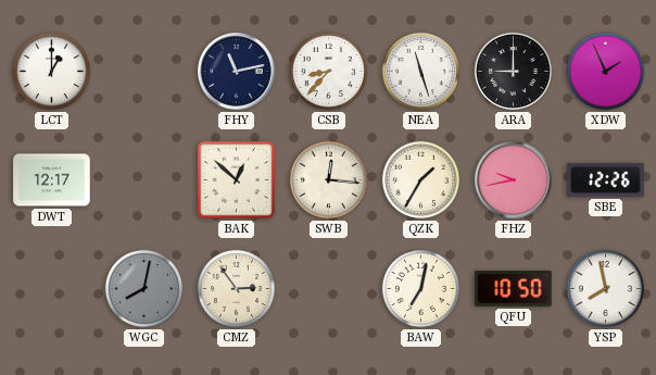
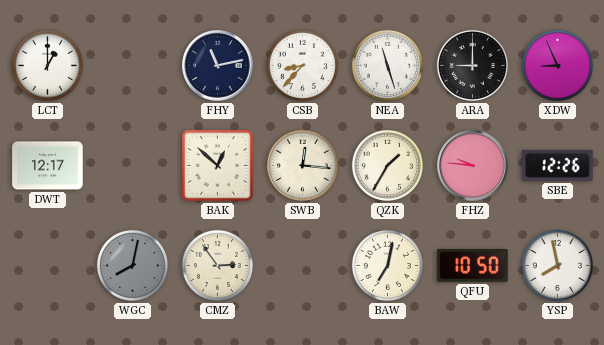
XDW: 1:56 -> 8:56 (557, 65)
FHZ: 9:43 -> 9:46 (473, 166)
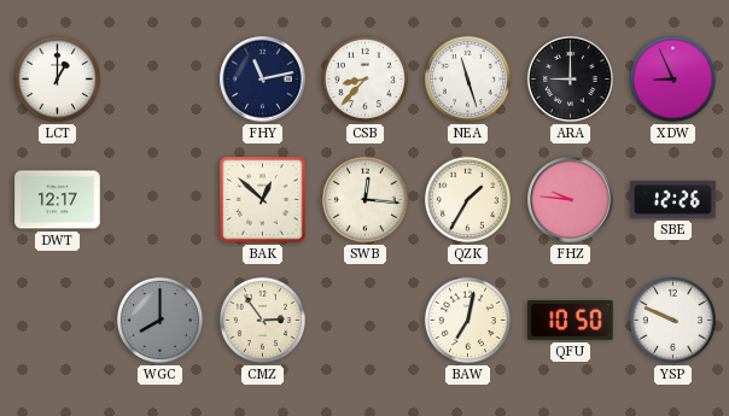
WGC: 8:02 -> 8:00 (159, 320)
YSP: 7:58 -> 9:49 (672, 320)
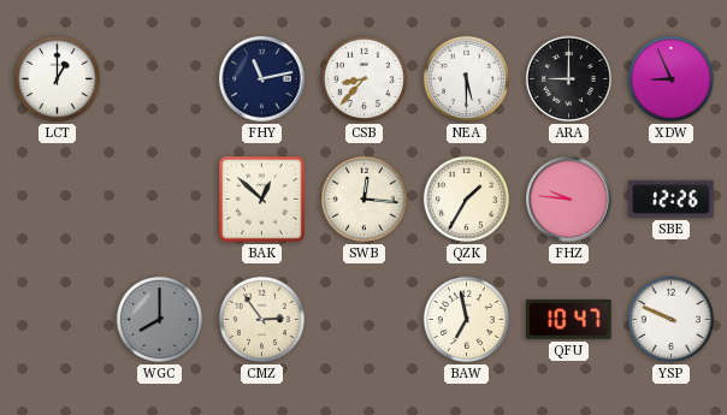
NEA: 11:27 -> 5:30 (466, 78)
DWT: 12:17 -> none (58, 200)
BAW: 7:02 -> 6:58 (466, 319)
QFU: 10:50 -> 10:47 (569, 319)
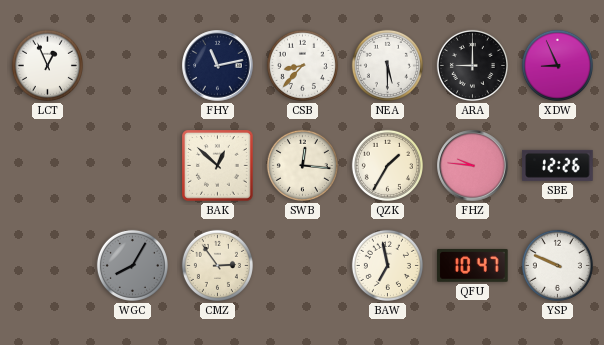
LCT: 1:00 -> 12:56 (47, 65)
WGC: 8:00 -> 8:05 (132, 265)
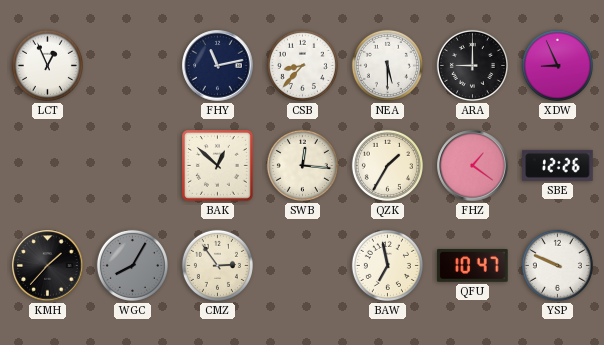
FHZ: 9:46 -> 1:21 (473, 166)
KMH: none -> 1:37 (48, 266)
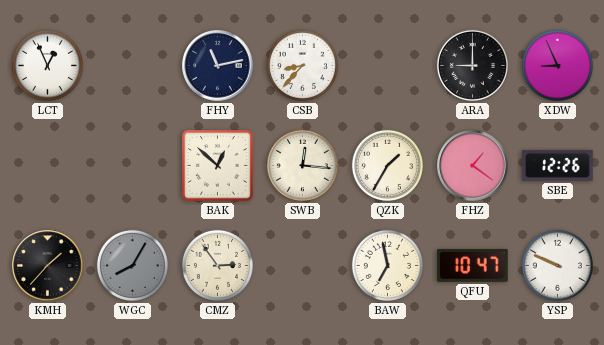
NEA: 5:30 -> none (387, 65)
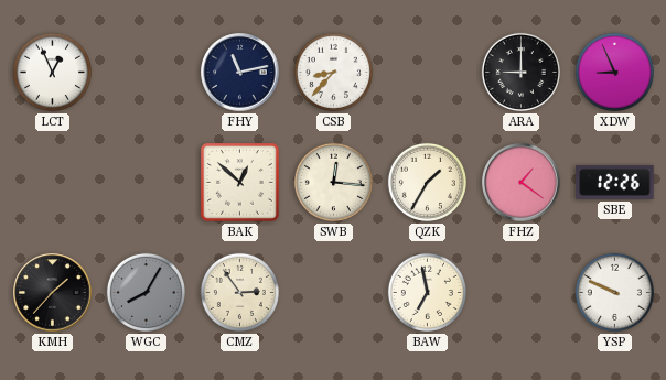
QFU: 10:47 -> none (473, 265)
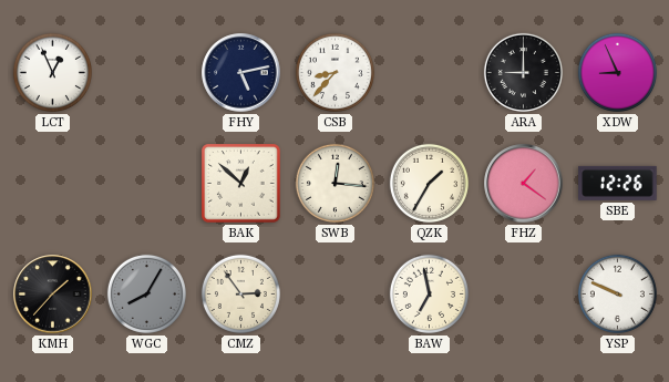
FHY: 11:13 -> 5:13 (241, 73)
